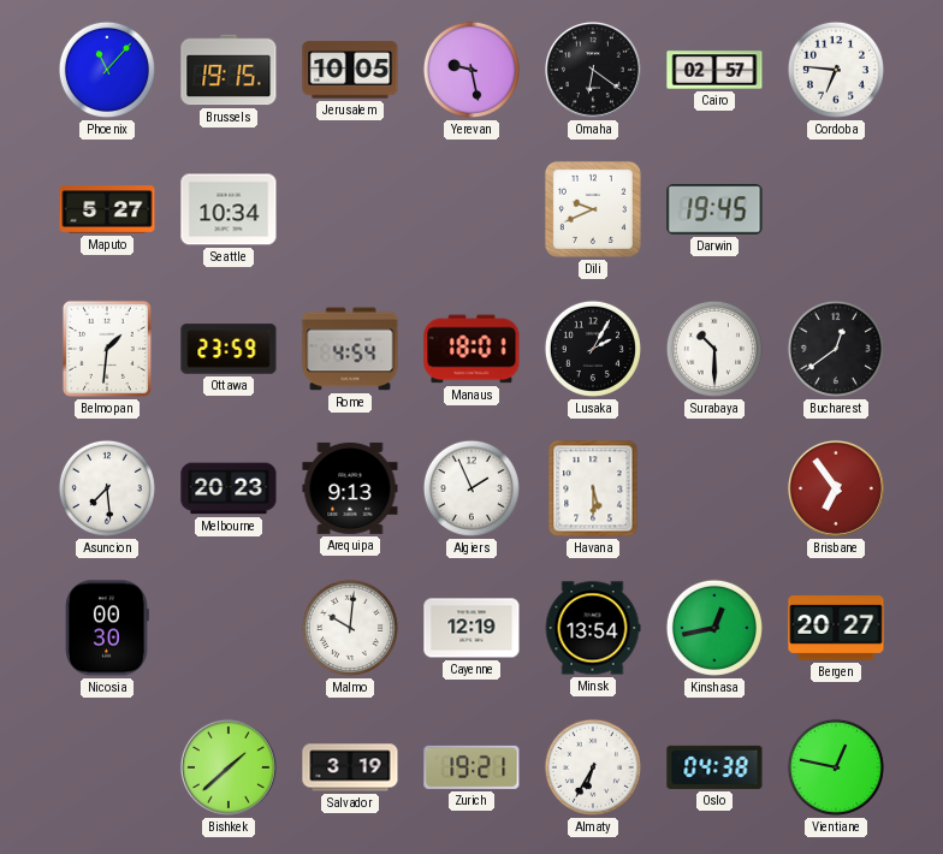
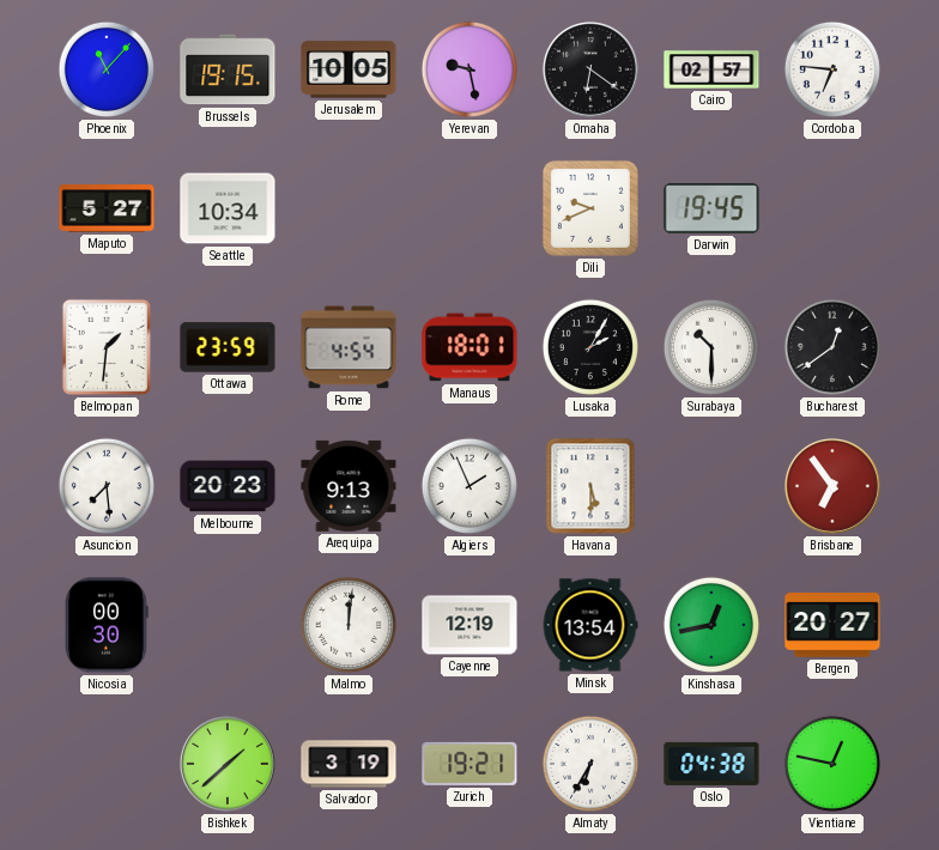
Malmo: 10:01 -> 12:01 (349, 625)
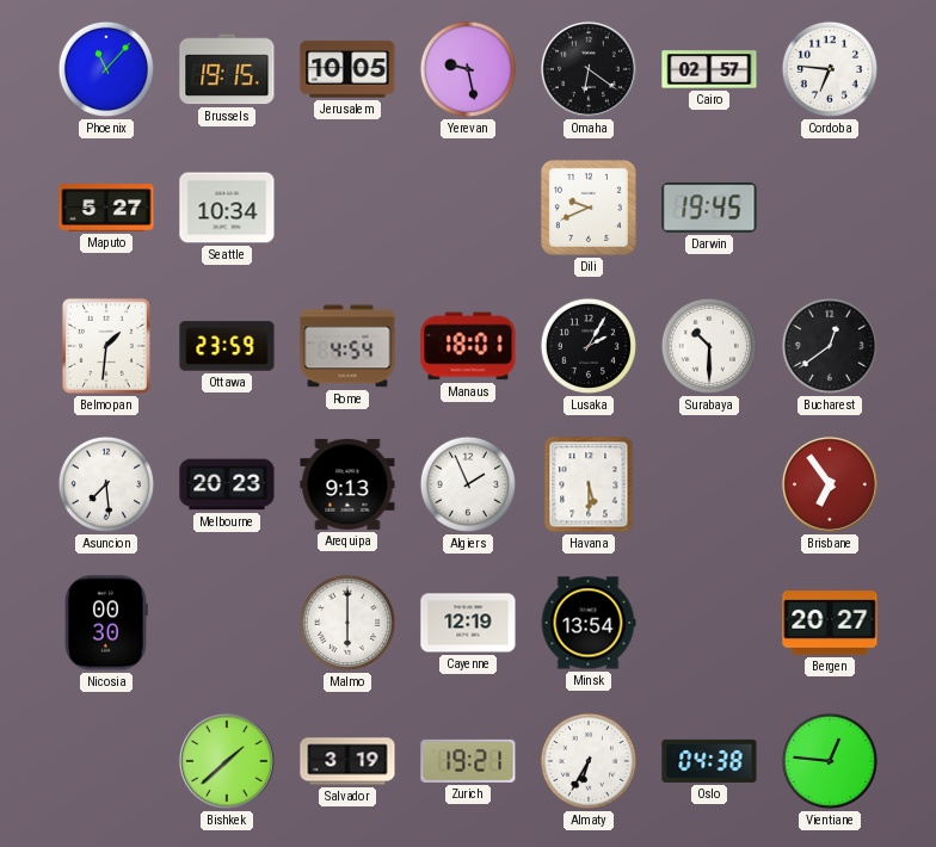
Malmo: 12:01 -> 6:00 (347, 623)
Kinshasa: 12:43 -> none (711, 625)
Vientiane: 12:47 -> 12:46 (830, 761)
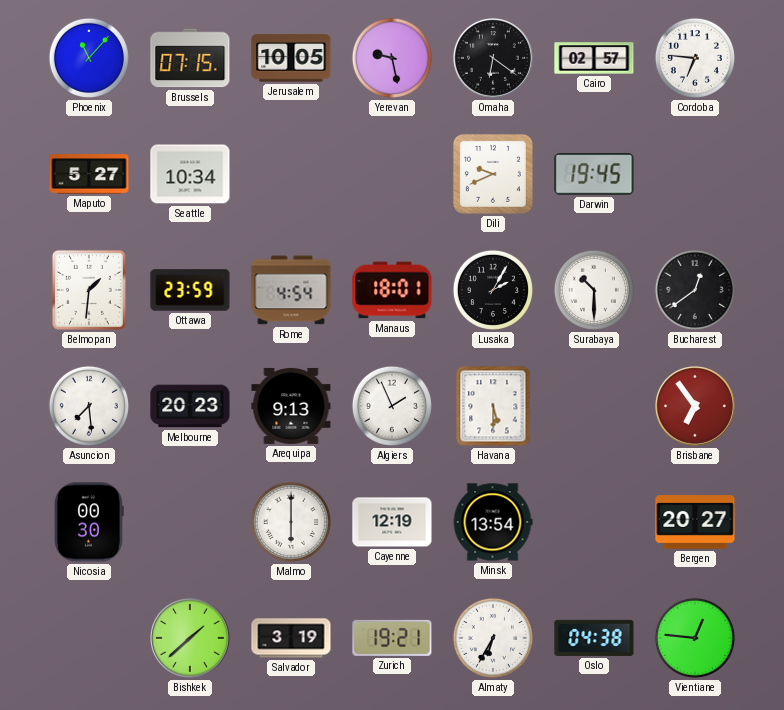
Brussels: 19:15 -> 07:15 (190, 58)
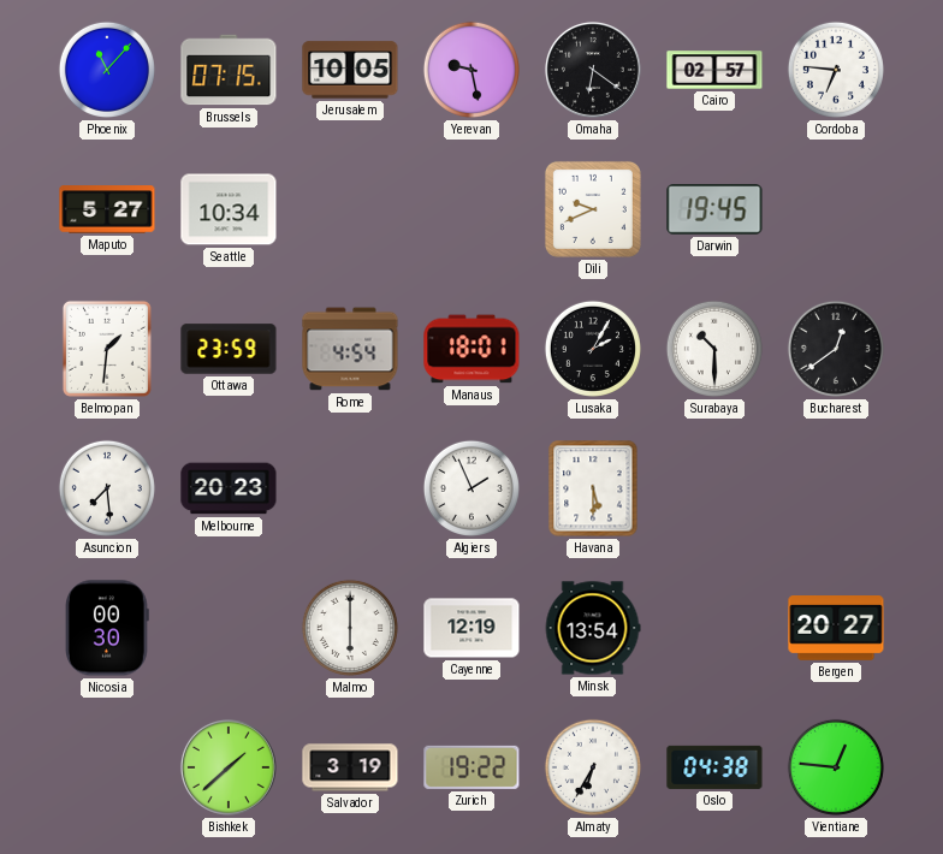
Arequipa: 9:13 -> none (291, 406)
Brisbane: 6:54 -> none (695, 406)
Zurich: 19:21 -> 19:22 (471, 767)
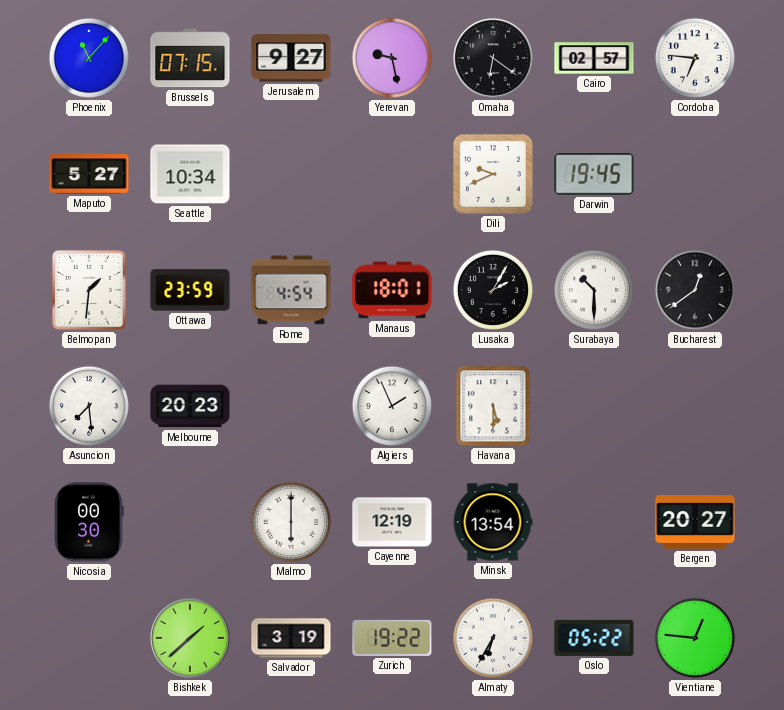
Jerusalem: 10:05 -> 9:27 (291, 58)
Oslo: 04:38 -> 05:22 (594, 638)
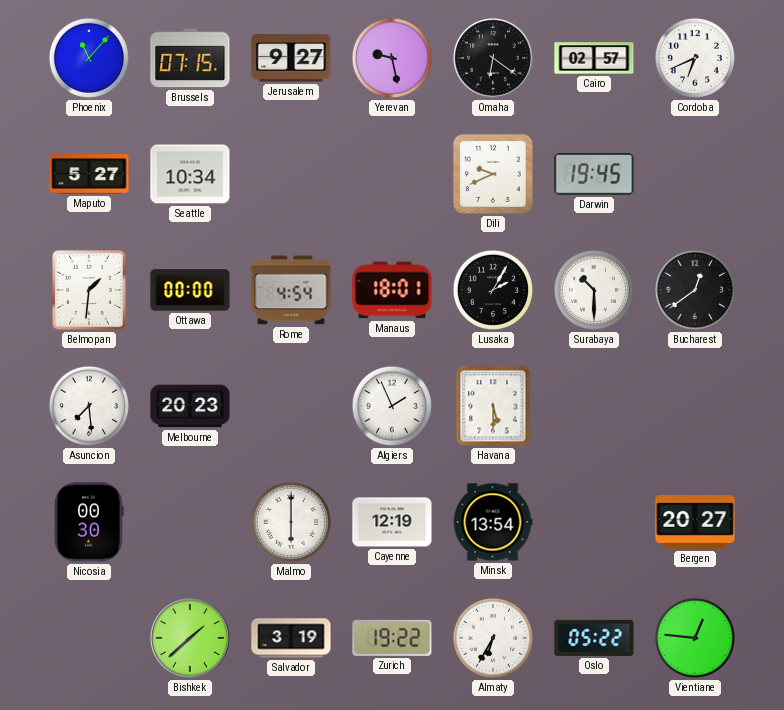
Cordoba: 6:46 -> 6:41 (695, 58)
Ottawa: 23:59 -> 00:00 (190, 290)
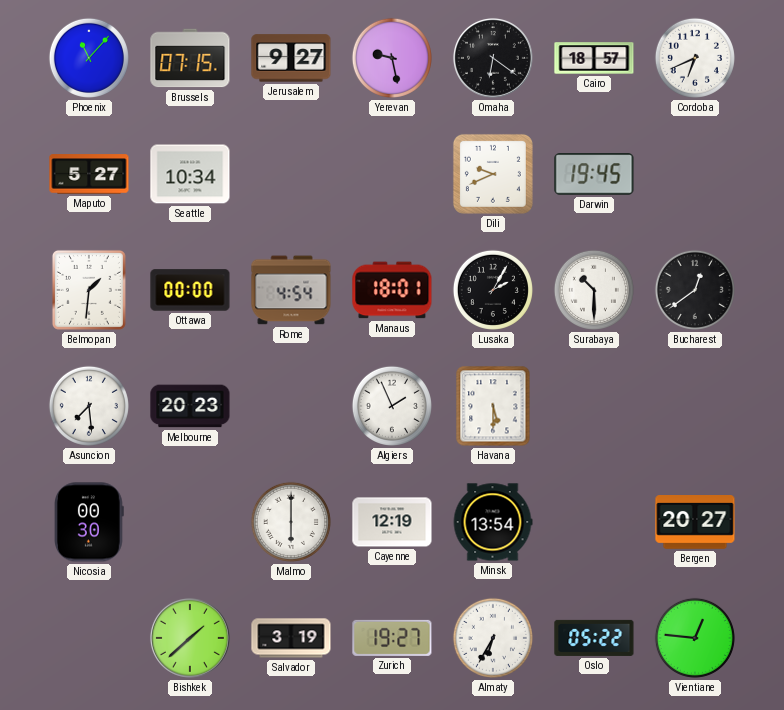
Cairo: 02:57 -> 18:57 (594, 58)
Zurich: 19:22 -> 19:27 (392, 638)
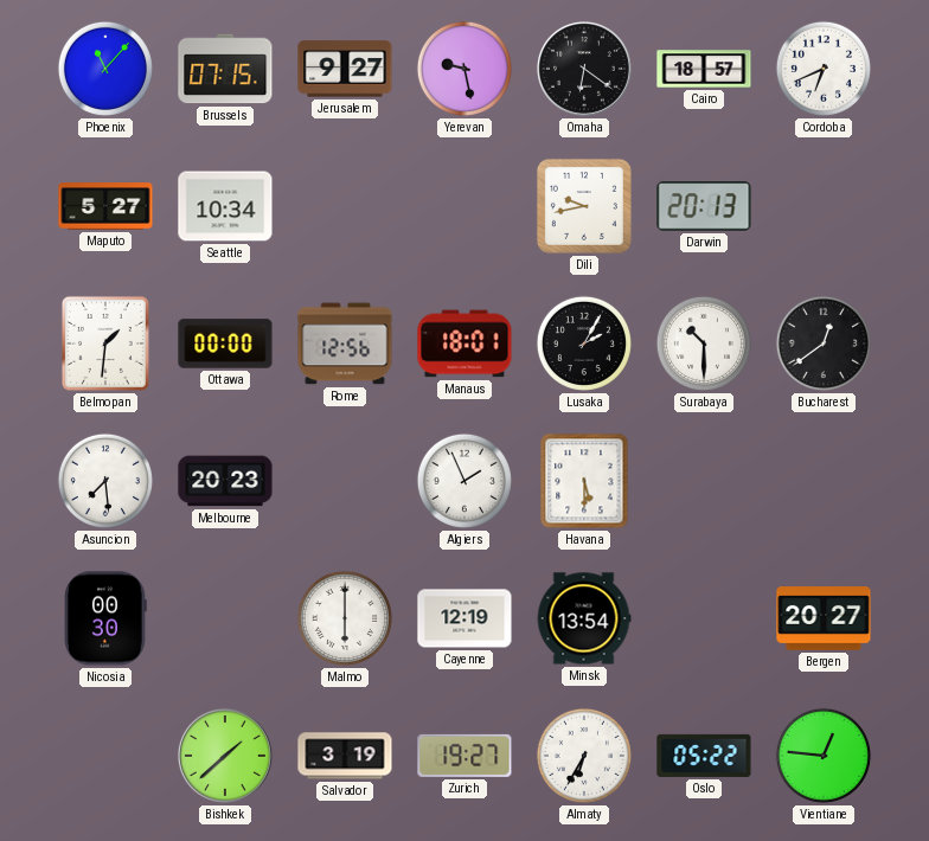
Dili: 9:41 -> 9:43 (584, 206)
Darwin: 19:45 -> 20:13 (704, 206)
Rome: 4:54 -> 12:56 (345, 344)
